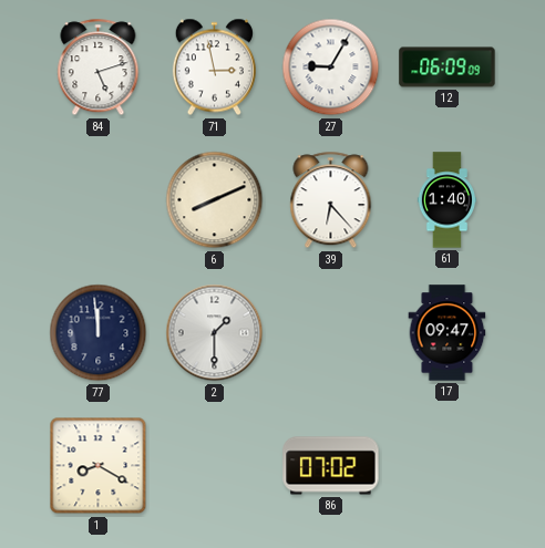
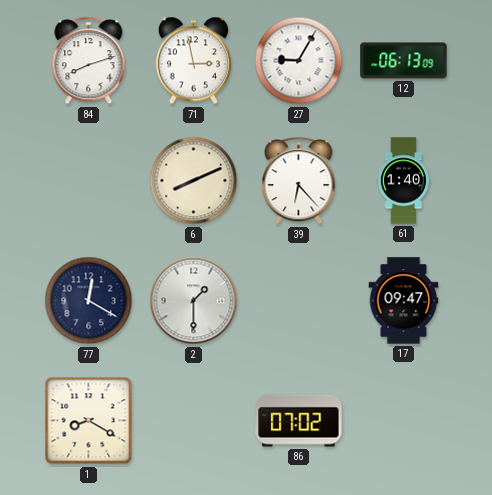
84: 5:12 -> 8:12 (89, 61)
12: 06:09 -> 06:13 (404, 61)
77: 11:59 -> 12:20 (89, 301)
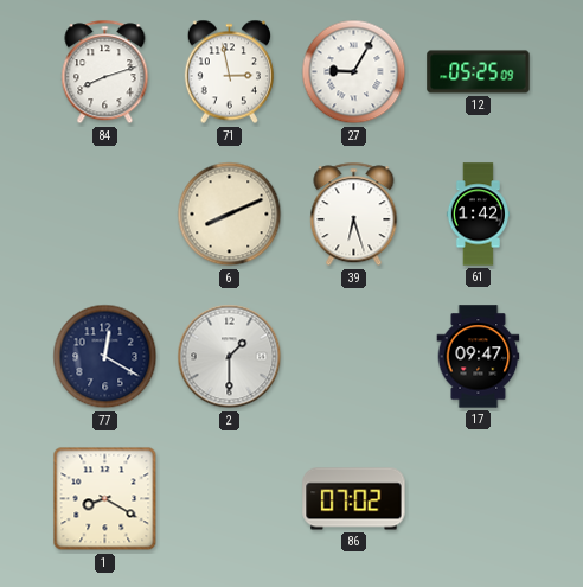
12: 06:13 -> 05:25 (479, 72)
39: 6:23 -> 6:27 (354, 215)
61: 1:40 -> 1:42 (478, 215)
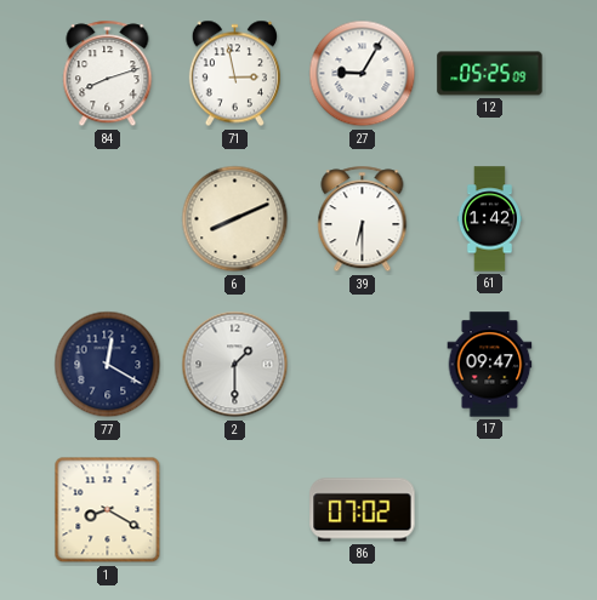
39: 6:27 -> 6:30 (363, 219)
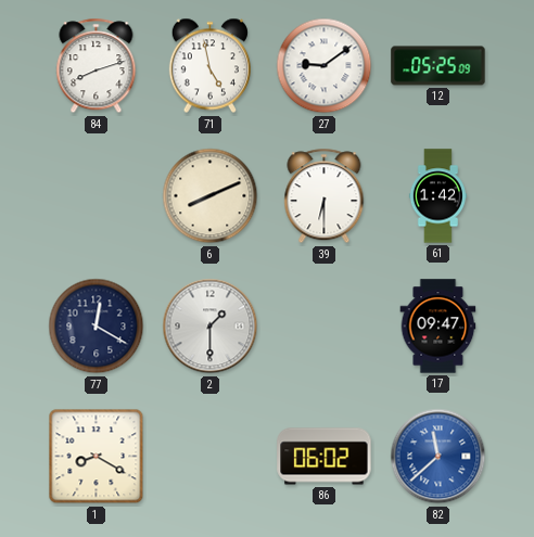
71: 2:58 -> 4:58 (209, 66)
27: 9:05 -> 9:09 (325, 66)
86: 07:02 -> 06:02 (325, 457)
82: none -> 11:38 (438, 457)
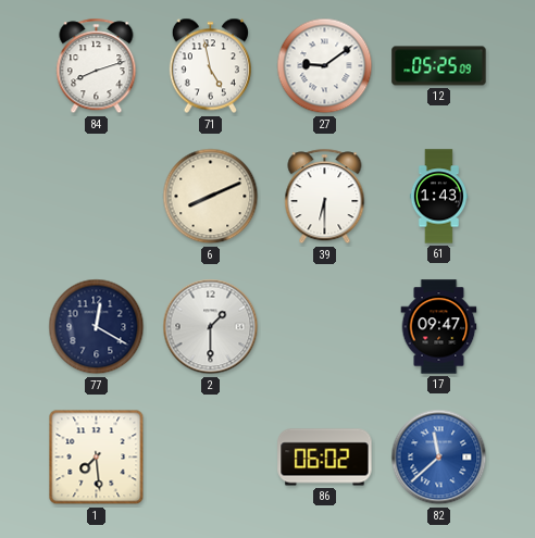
61: 1:42 -> 1:43 (438, 197)
1: 8:20 -> 7:29 (97, 458)
